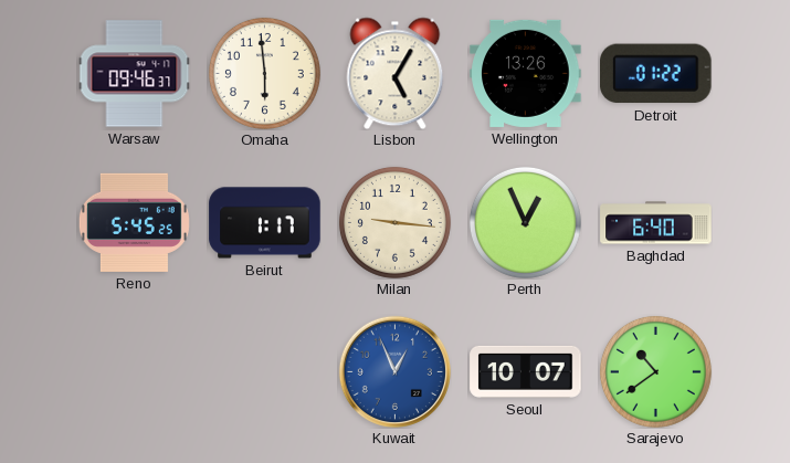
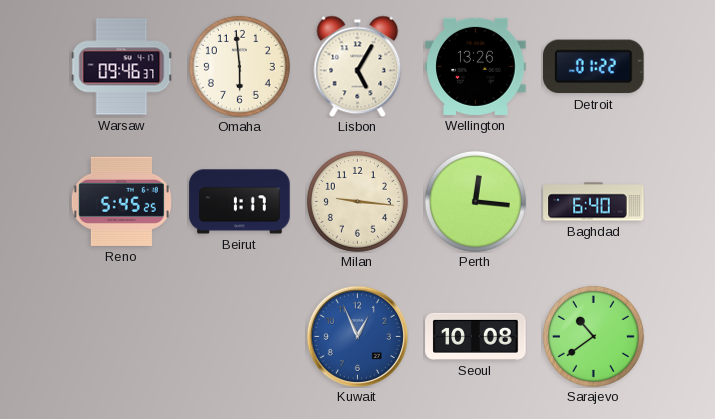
Perth: 12:56 -> 12:16 (475, 201)
Seoul: 10:07 -> 10:08 (476, 336)
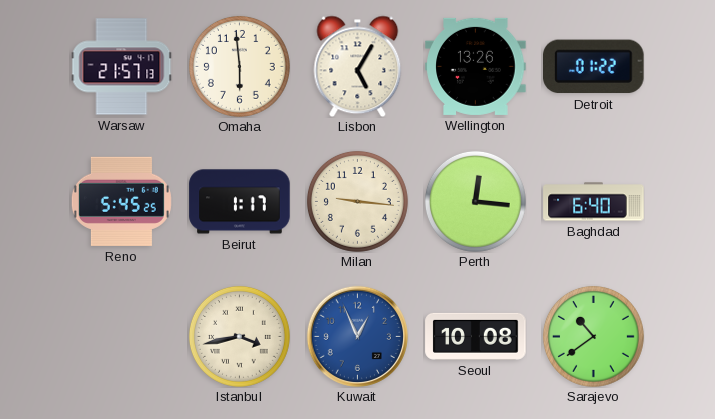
Warsaw: 09:46 -> 21:57 (121, 67)
Istanbul: none -> 3:43 (239, 336)
